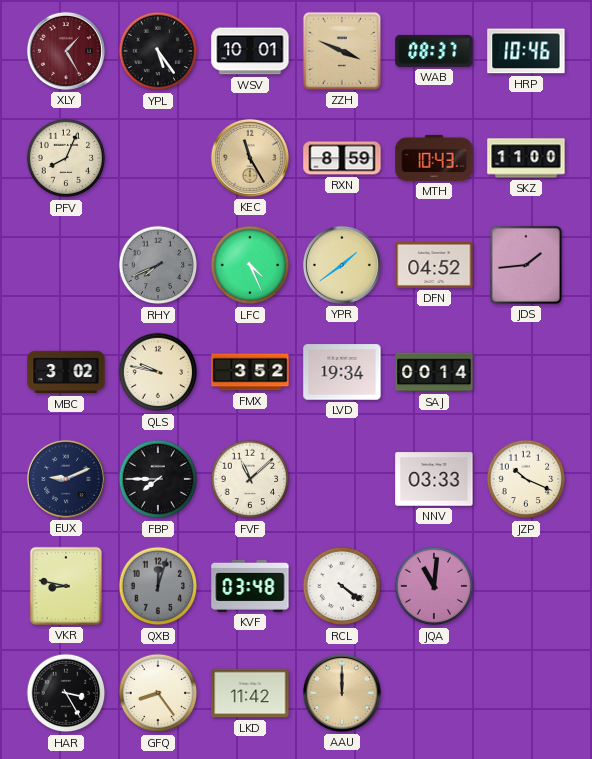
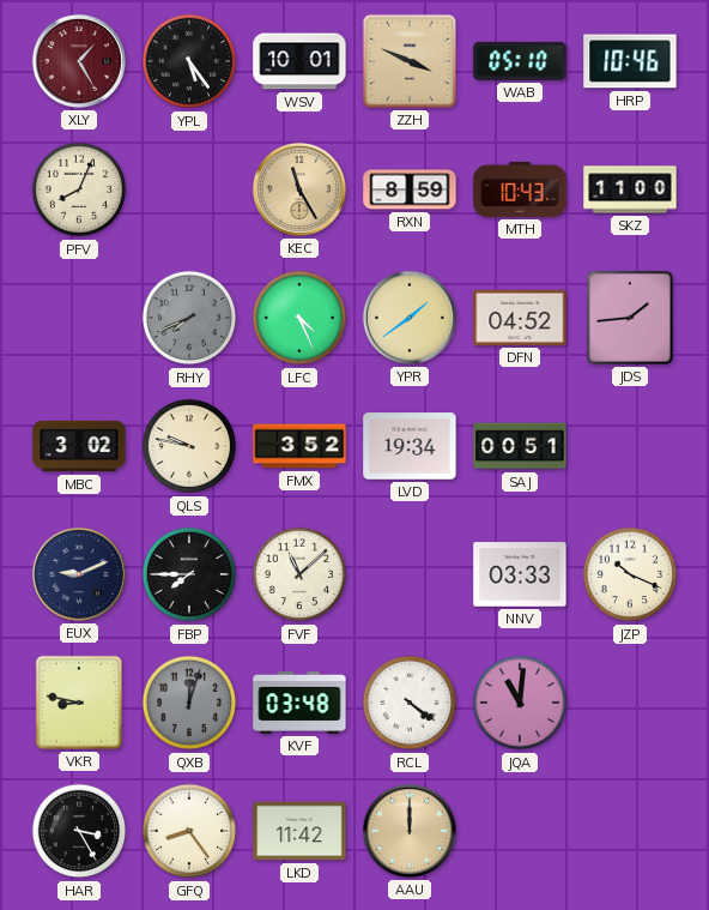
WAB: 08:37 -> 05:10 (520, 61)
SAJ: 00:14 -> 00:51 (520, 446)
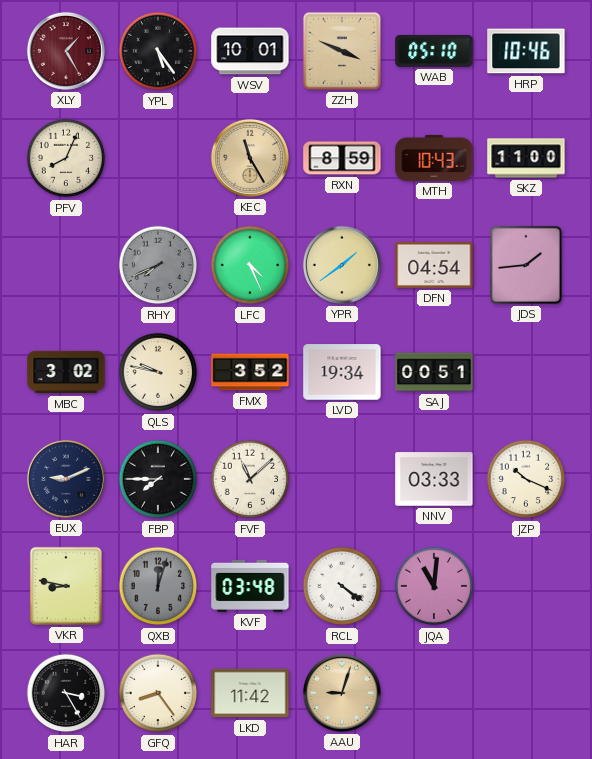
DFN: 04:52 -> 04:54 (434, 265)
AAU: 12:00 -> 9:03 (342, 693)
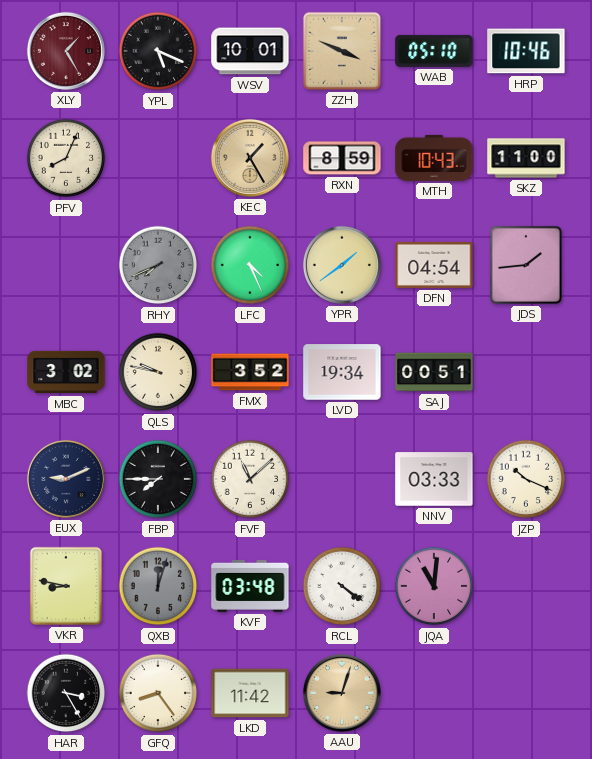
YPL: 5:24 -> 5:19 (158, 51)
KEC: 11:25 -> 1:25 (250, 158)
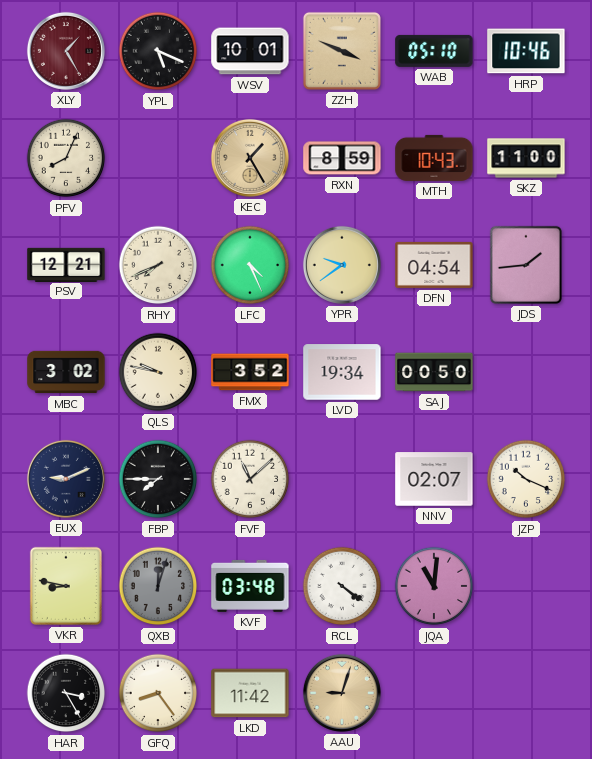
PSV: none -> 12:21 (66, 264)
RHY dial: grey -> cream (158, 265)
YPR: 1:39 -> 9:39 (342, 265)
SAJ: 00:51 -> 00:50 (434, 372)
NNV: 03:33 -> 02:07 (434, 479)
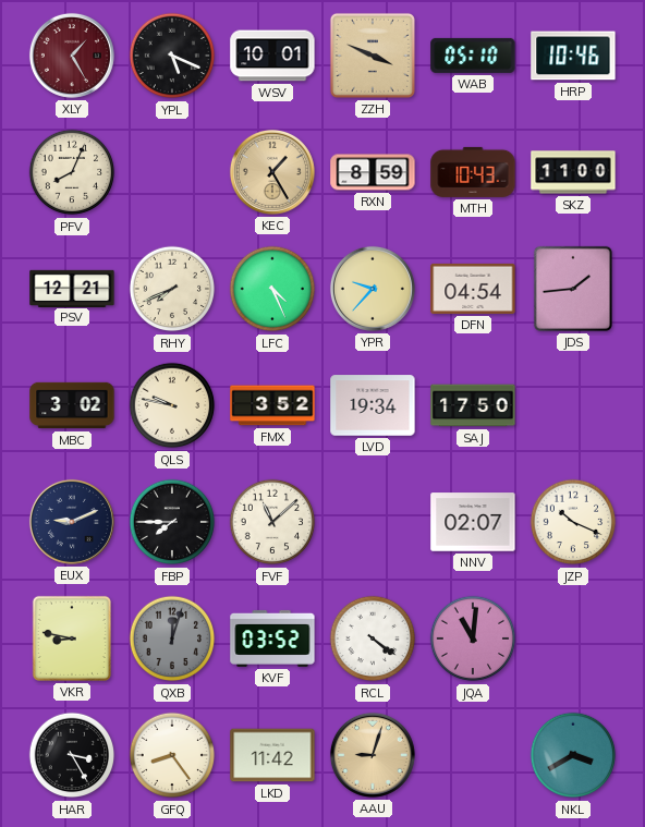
YPR: 9:39 -> 9:37 (373, 289)
SAJ: 00:50 -> 17:50 (473, 405)
KVF: 03:48 -> 03:52 (272, 639)
NKL: none -> 3:40 (573, 755)
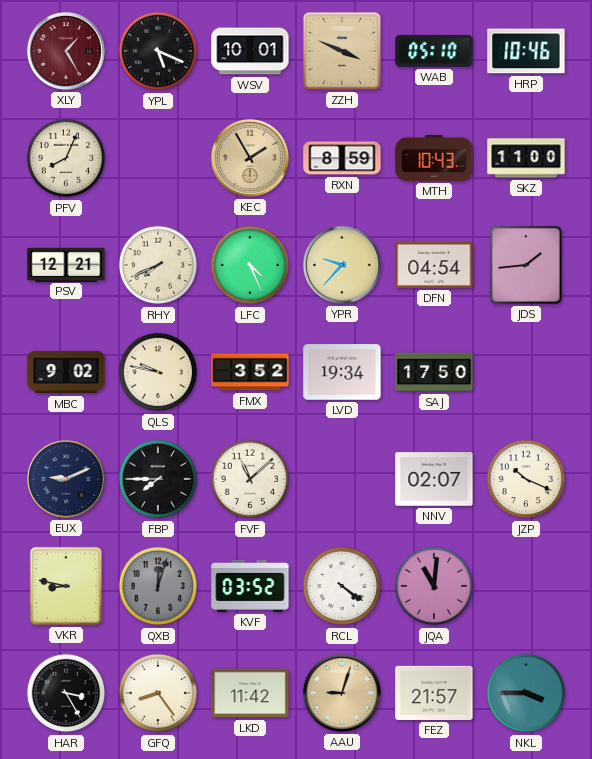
KEC: 1:25 -> 1:55 (250, 158)
MBC: 3:02 -> 9:02 (66, 372)
FEZ: none -> 21:57 (434, 693)
NKL: 3:40 -> 3:45 (526, 693)
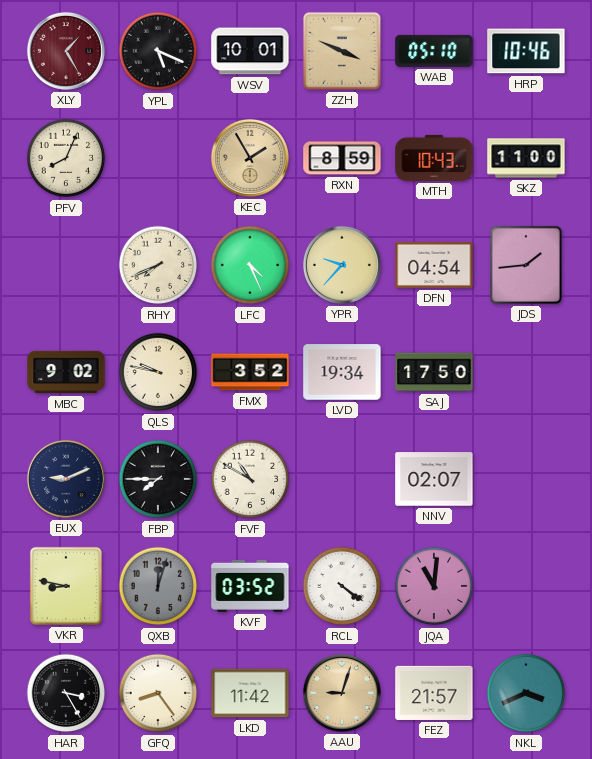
PSV: 12:21 -> none (66, 264)
FVF: 11:08 -> 10:50 (250, 479)
JZP: 10:19 -> none (526, 479)
NKL: 3:45 -> 3:41 (526, 693)
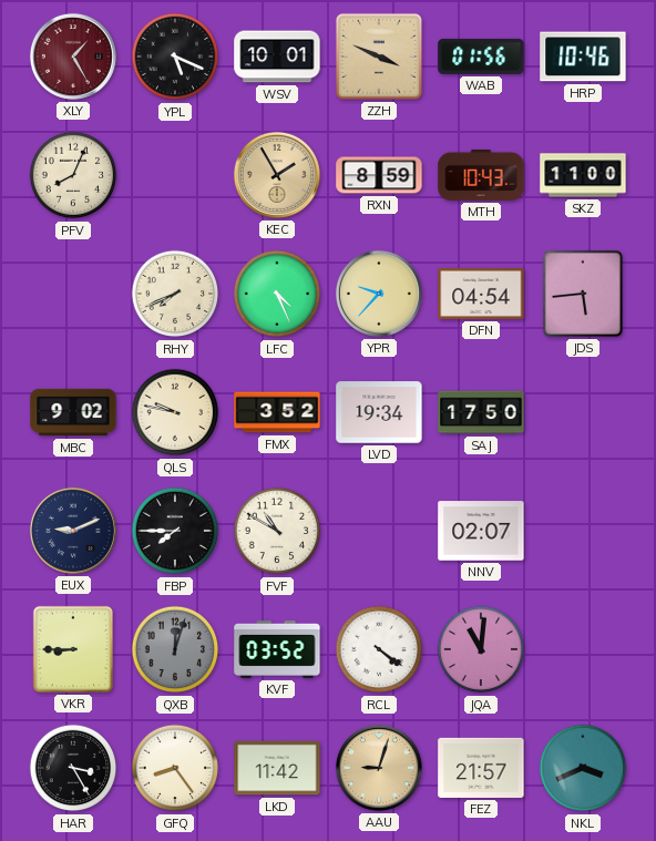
WAB: 05:10 -> 01:56 (481, 57)
JDS: 1:44 -> 5:44 (583, 294)
VKR: 8:47 -> 8:45 (73, 649)
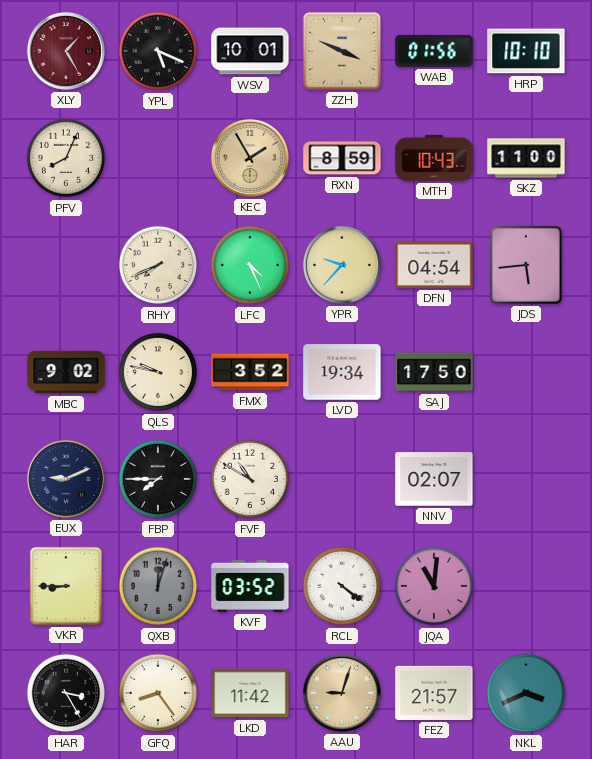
HRP: 10:46 -> 10:10 (526, 51)
